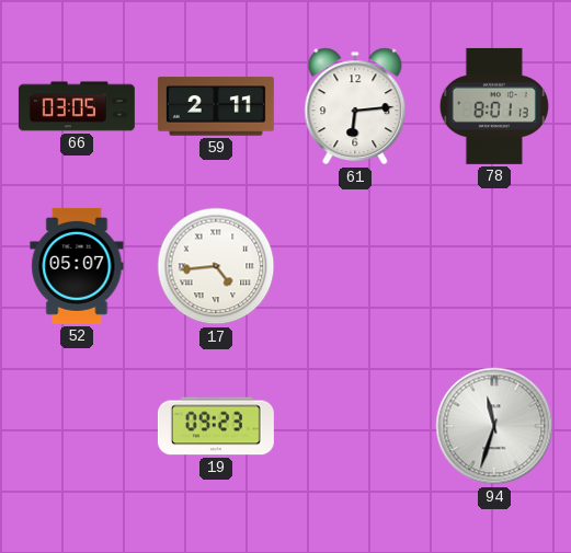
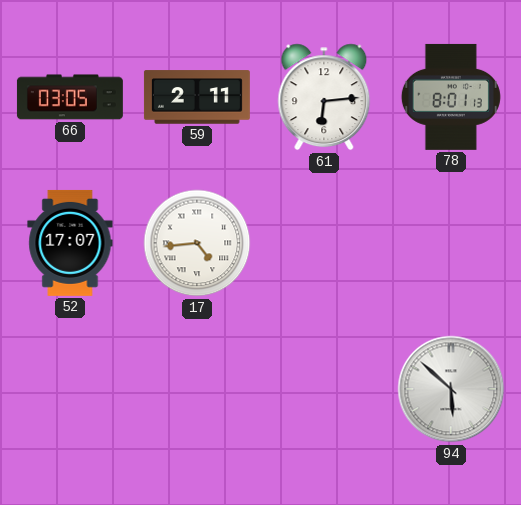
52: 05:07 -> 17:07 (70, 243)
19: 09:23 -> none (216, 426)
94: 11:33 -> 5:52 (451, 389)
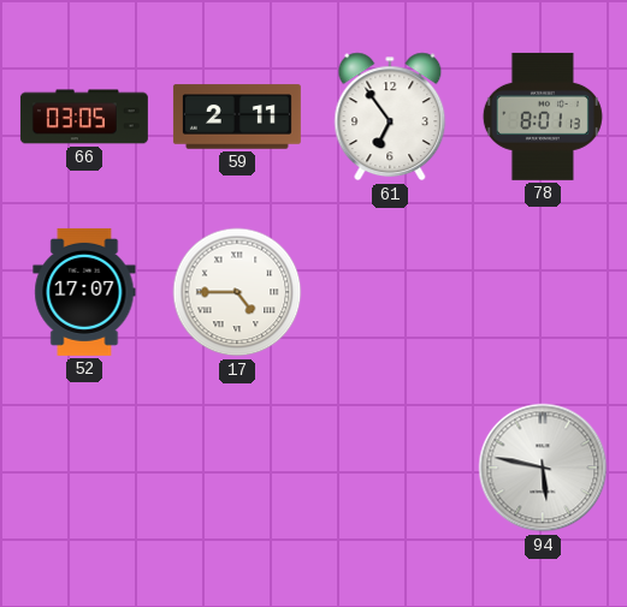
61: 6:14 -> 6:54 (390, 117)
17: 4:44 -> 4:45 (237, 292)
94: 5:52 -> 5:47 (543, 468)
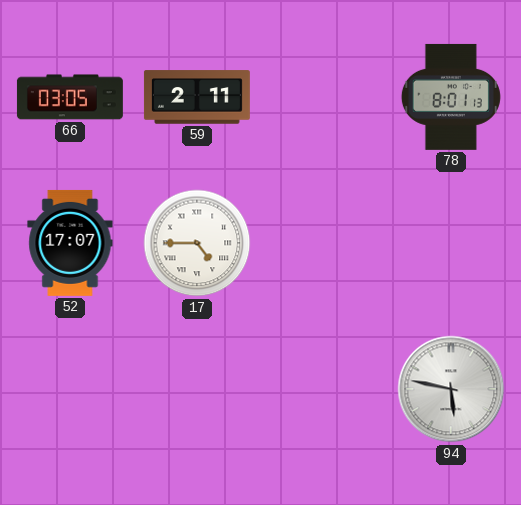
61: 6:54 -> none (390, 117)
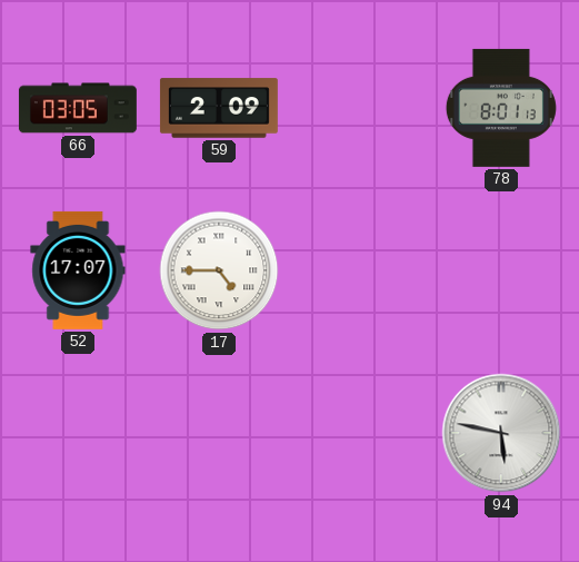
59: 2:11 -> 2:09 (219, 108)
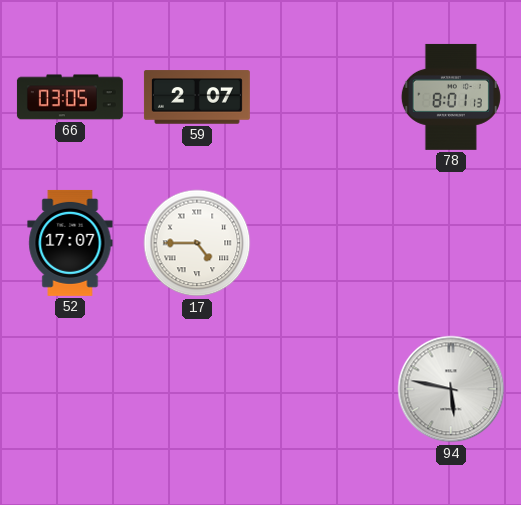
59: 2:09 -> 2:07 (197, 97)
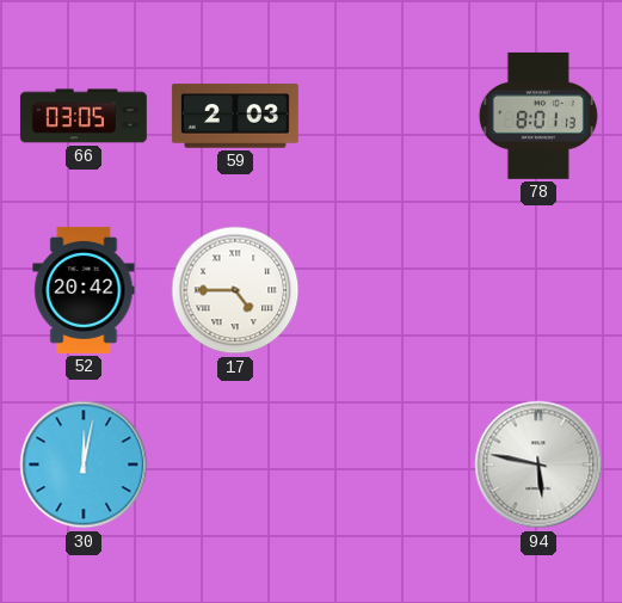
59: 2:07 -> 2:03 (235, 116)
52: 17:07 -> 20:42 (84, 290)
30: none -> 12:02 (84, 464)
